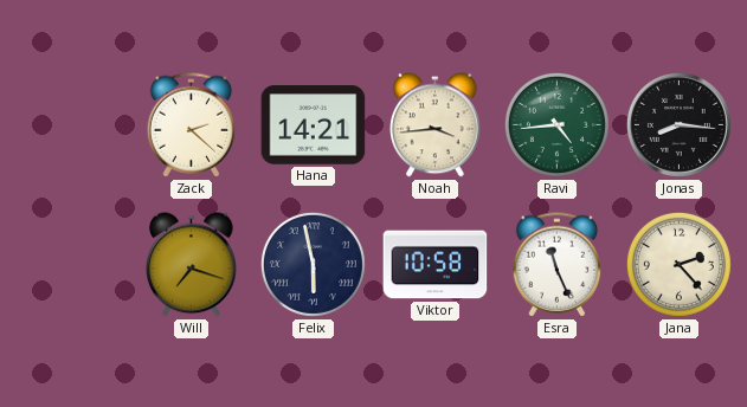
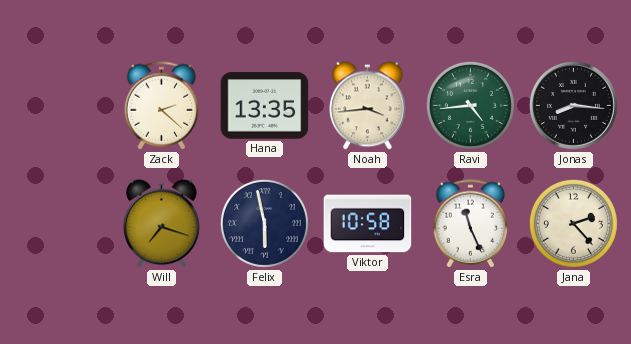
Hana: 14:21 -> 13:35 (265, 106)
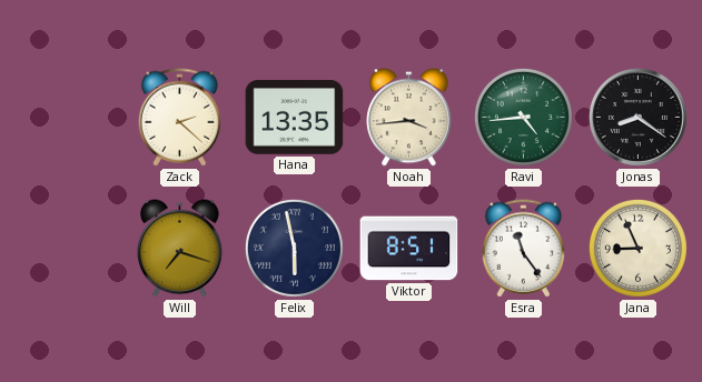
Jonas: 8:16 -> 8:21 (637, 117)
Viktor: 10:58 -> 8:51 (409, 249)
Esra: 11:26 -> 11:24 (524, 249)
Jana: 2:23 -> 8:56 (637, 248)
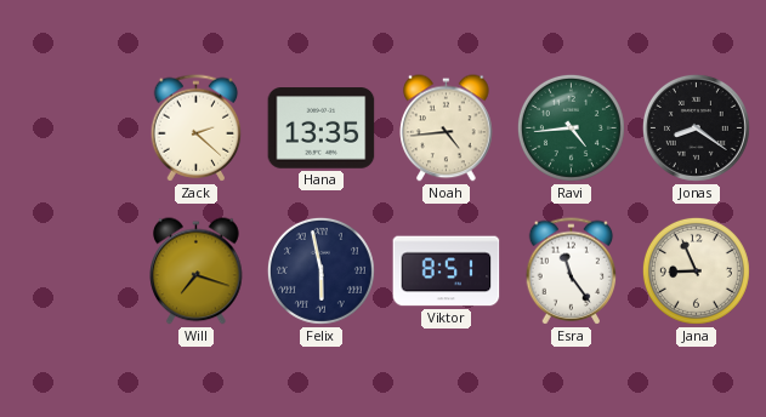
Noah: 3:44 -> 4:44 (447, 128)
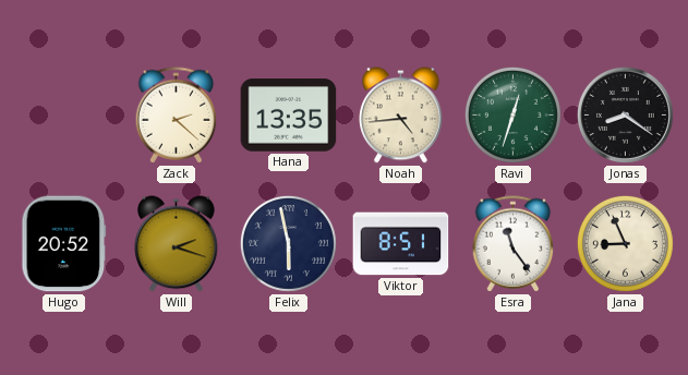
Ravi: 4:44 -> 12:33 (512, 114)
Hugo: none -> 20:52 (64, 244)
Will: 7:18 -> 2:18 (177, 244)
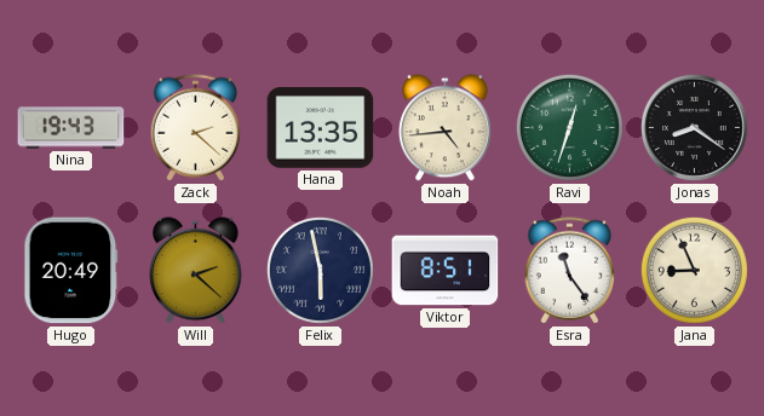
Nina: none -> 19:43 (71, 128)
Hugo: 20:52 -> 20:49 (71, 271)
Will: 2:18 -> 2:22 (196, 271)
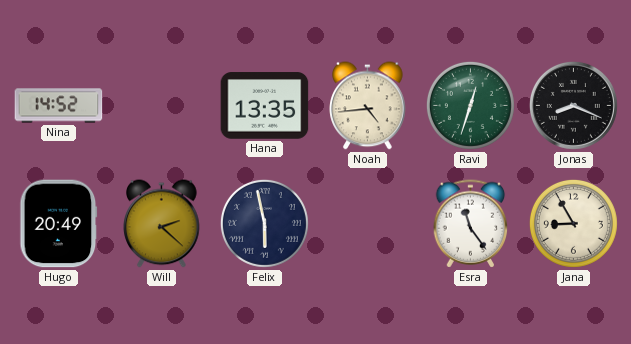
Nina: 19:43 -> 14:52 (59, 106)
Zack: 2:22 -> none (196, 128)
Jonas: 8:21 -> 8:19 (573, 105)
Viktor: 8:51 -> none (446, 271)
Jana: 8:56 -> 8:55 (573, 223)
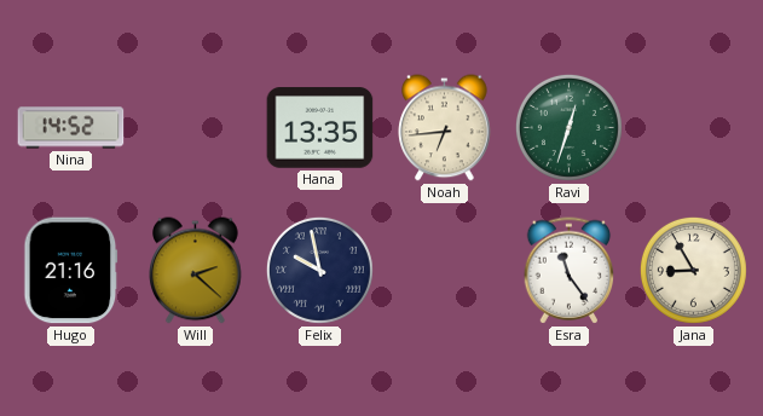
Noah: 4:44 -> 6:44 (445, 128)
Jonas: 8:19 -> none (573, 105)
Hugo: 20:49 -> 21:16 (71, 271)
Felix: 5:58 -> 9:58 (319, 270)
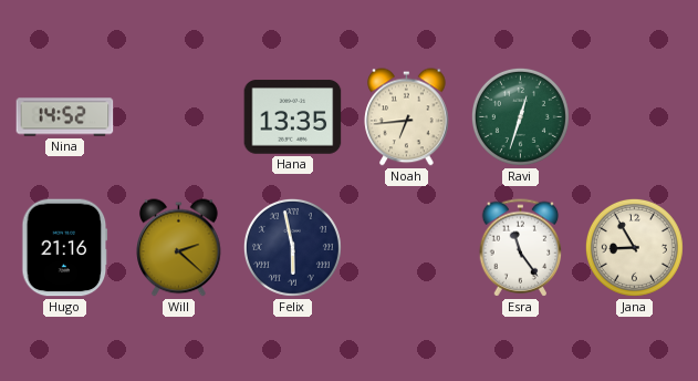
Felix: 9:58 -> 5:58 (292, 247)
